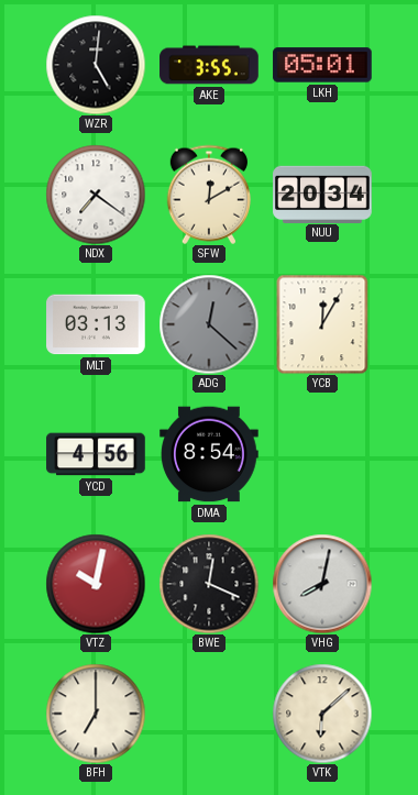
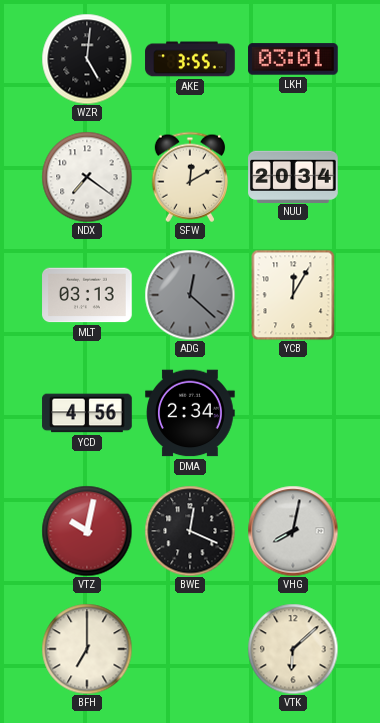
LKH: 05:01 -> 03:01 (293, 59)
DMA: 8:54 -> 2:34 (190, 413)
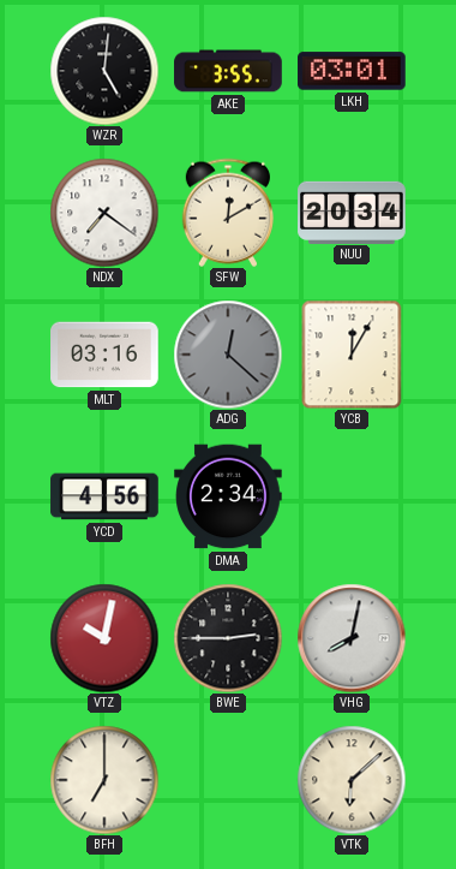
MLT: 03:13 -> 03:16 (104, 355)
BWE: 12:19 -> 2:45 (228, 638)
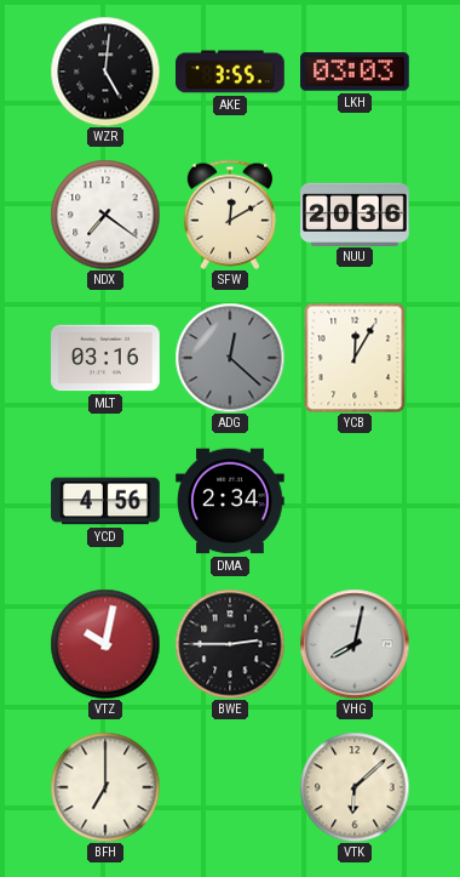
LKH: 03:01 -> 03:03 (355, 72)
NUU: 20:34 -> 20:36 (355, 213)
